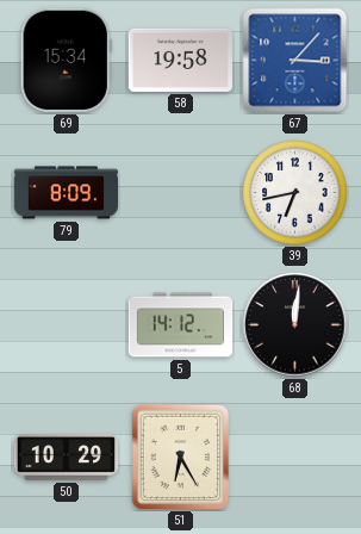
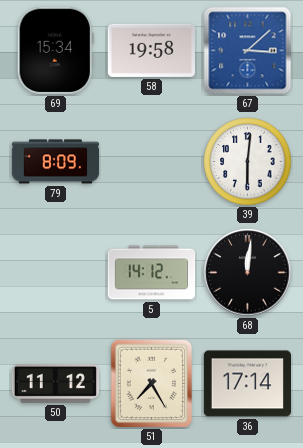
67: 3:07 -> 3:08 (248, 51)
39: 6:43 -> 6:01 (248, 162)
50: 10:29 -> 11:12 (56, 384)
51: 6:25 -> 7:25 (152, 384)
36: none -> 17:14 (247, 384)
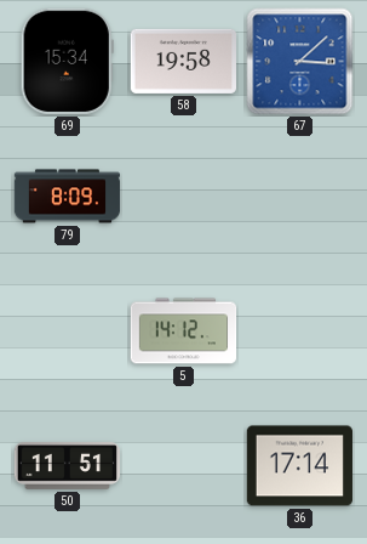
39: 6:01 -> none (248, 162)
68: 12:01 -> none (248, 273)
50: 11:12 -> 11:51 (68, 466)
51: 7:25 -> none (152, 384)
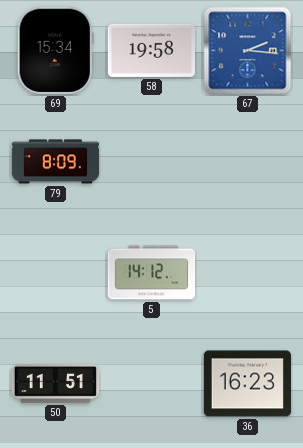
67: 3:08 -> 2:16 (248, 51)
36: 17:14 -> 16:23 (247, 384)
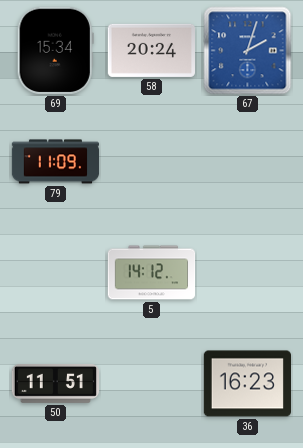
58: 19:58 -> 20:24 (151, 50)
67: 2:16 -> 2:03 (248, 51)
79: 8:09 -> 11:09 (56, 162)
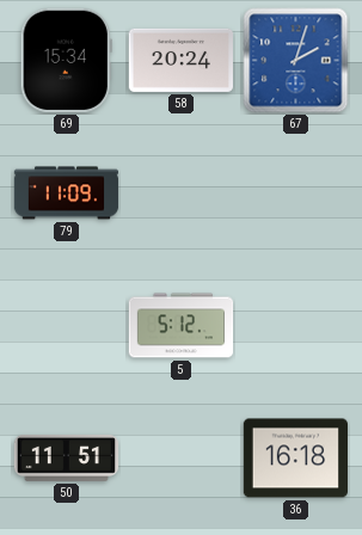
5: 14:12 -> 5:12 (182, 326)
36: 16:23 -> 16:18 (295, 459)
